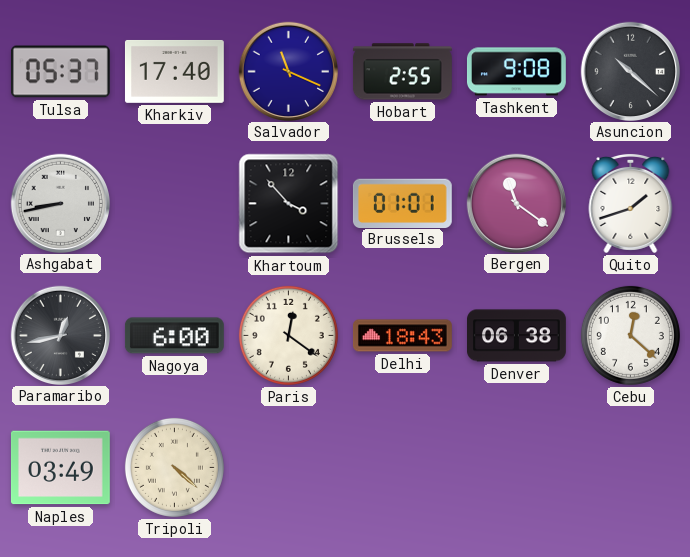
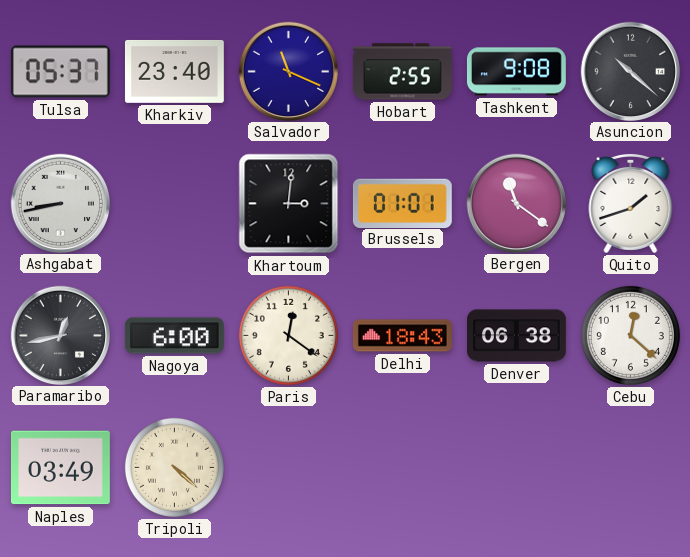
Kharkiv: 17:40 -> 23:40 (174, 71)
Khartoum: 3:53 -> 3:01 (289, 204)
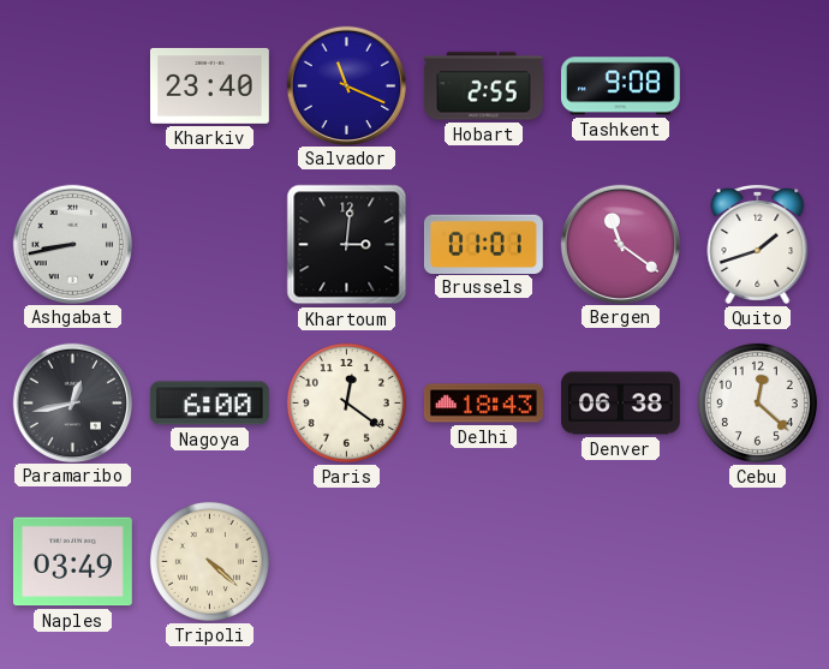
Tulsa: 05:37 -> none (60, 72)
Asuncion: 10:22 -> none (630, 71)
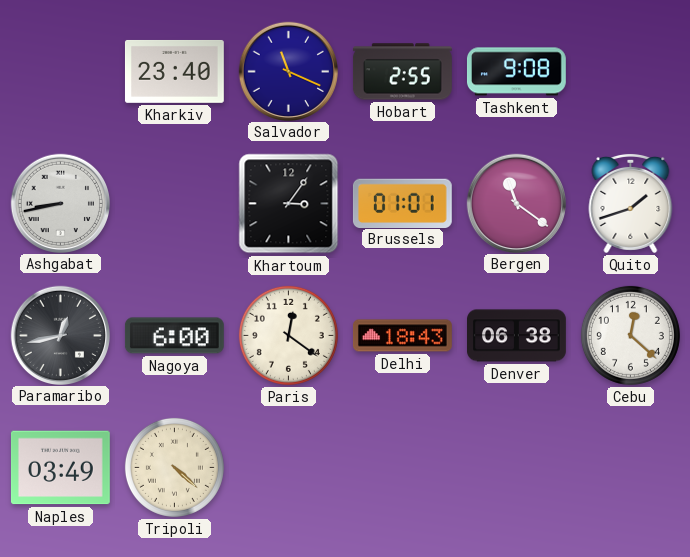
Khartoum: 3:01 -> 3:06 (289, 204)
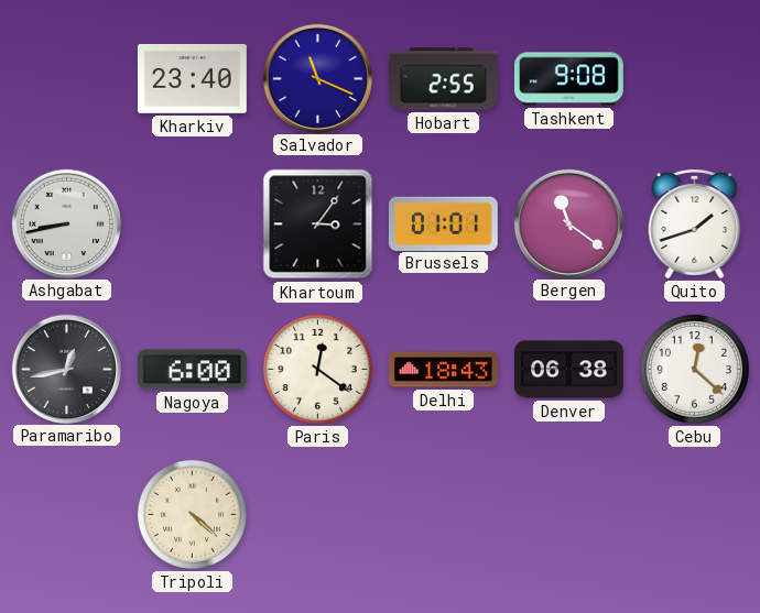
Naples: 03:49 -> none (60, 468)
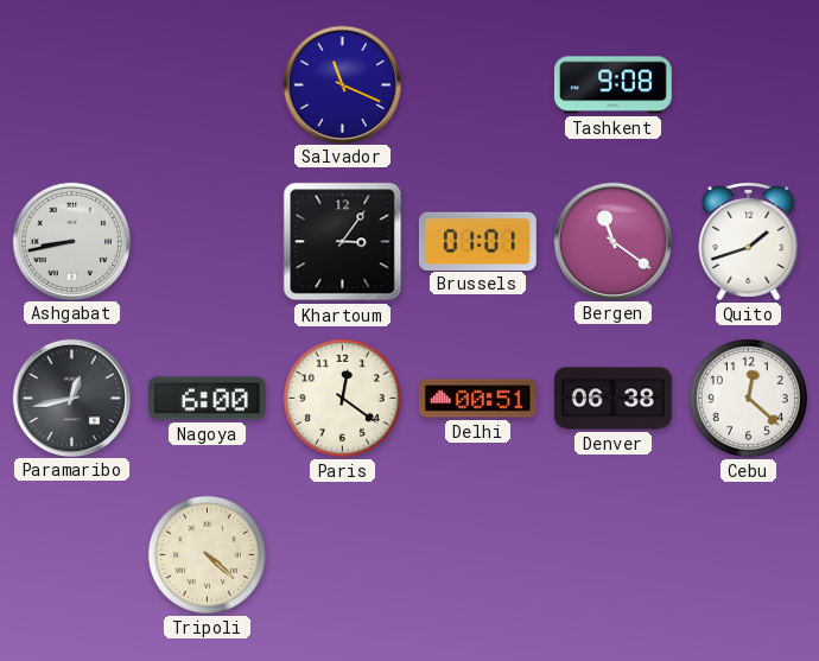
Kharkiv: 23:40 -> none (192, 78)
Hobart: 2:55 -> none (443, 79)
Delhi: 18:43 -> 00:51 (477, 399)
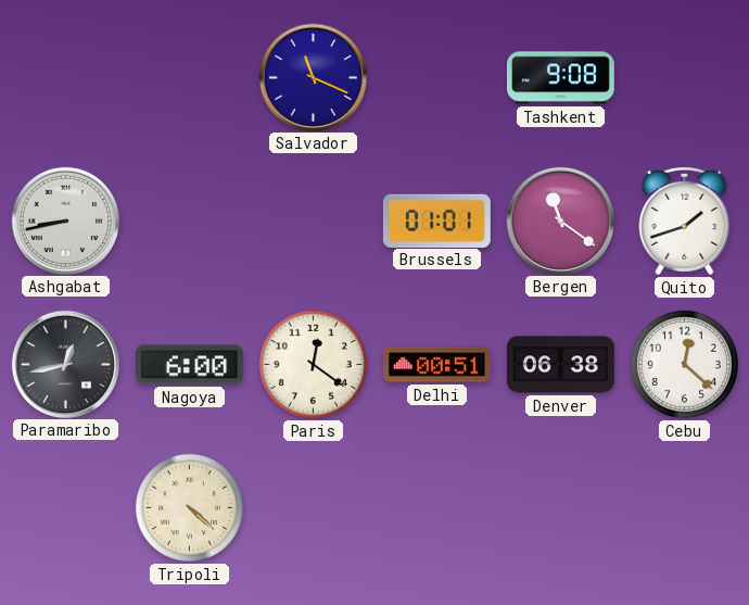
Khartoum: 3:06 -> none (343, 242)
